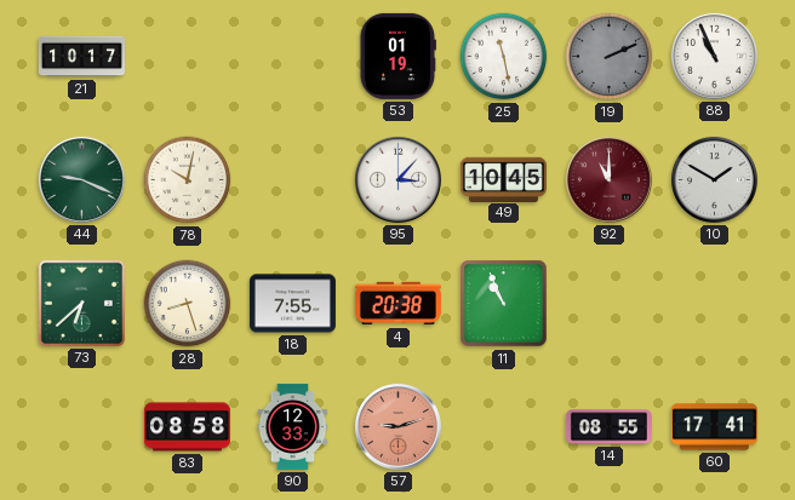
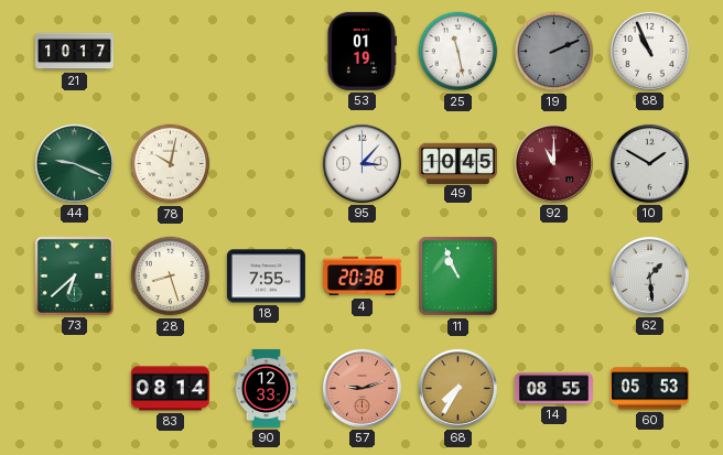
62: none -> 1:29 (649, 275)
83: 08:58 -> 08:14 (170, 389)
68: none -> 7:35 (457, 388)
60: 17:41 -> 05:53 (649, 389)
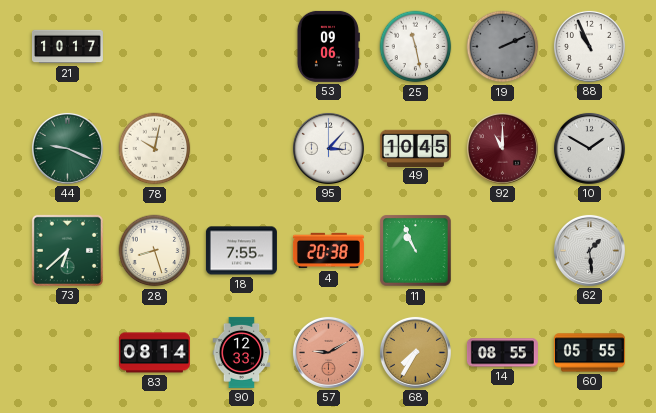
53: 01:19 -> 09:06 (328, 46)
57: 9:12 -> 9:10 (328, 352)
60: 05:53 -> 05:55 (589, 353)
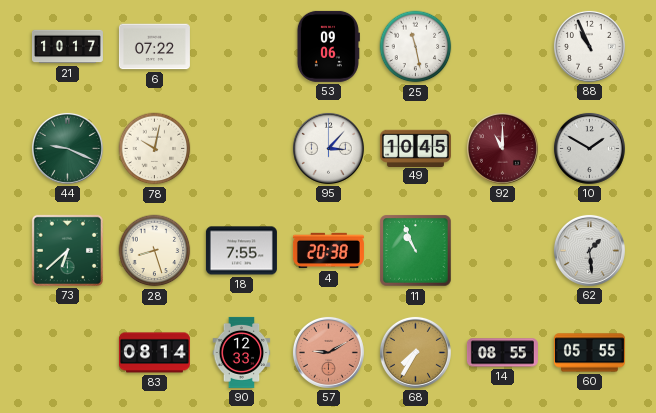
6: none -> 07:22 (154, 47)
19: 2:11 -> none (503, 47)
